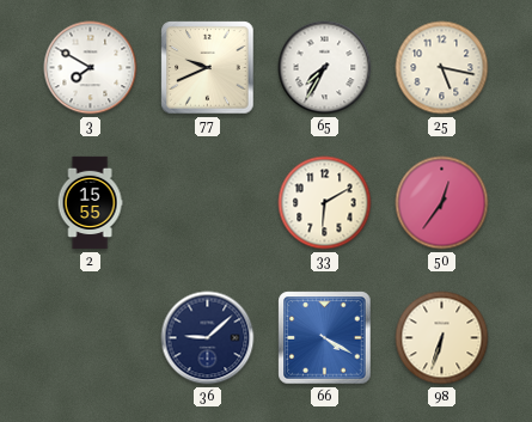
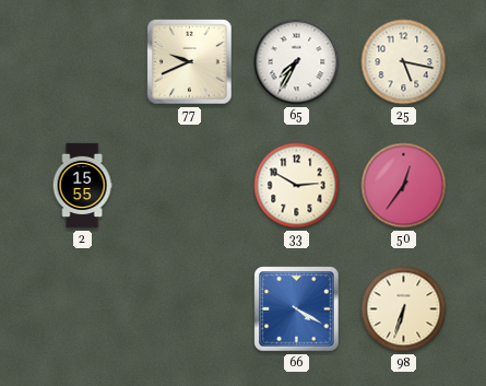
3: 7:50 -> none (91, 68)
33: 6:10 -> 2:50 (297, 186)
36: 9:08 -> none (208, 338)
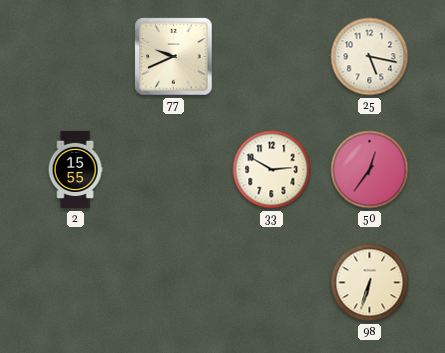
65: 7:35 -> none (297, 62)
66: 4:20 -> none (297, 309)
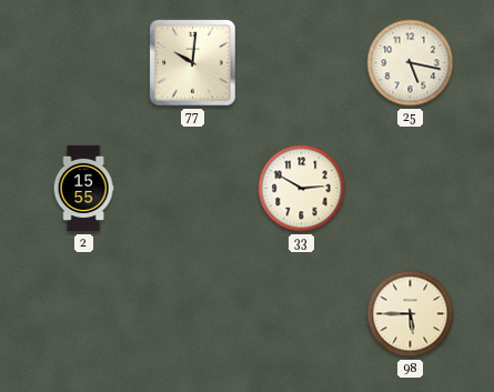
77: 9:41 -> 10:01 (193, 63)
50: 12:36 -> none (370, 170)
98: 6:33 -> 5:45 (411, 314)
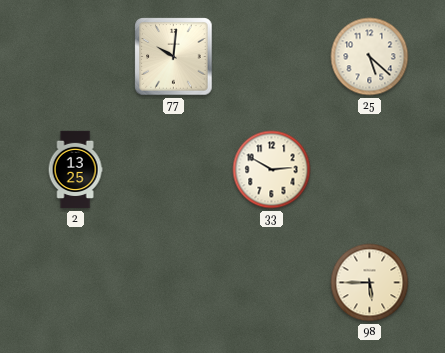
25: 5:17 -> 5:22 (370, 57)
2: 15:55 -> 13:25 (75, 170)
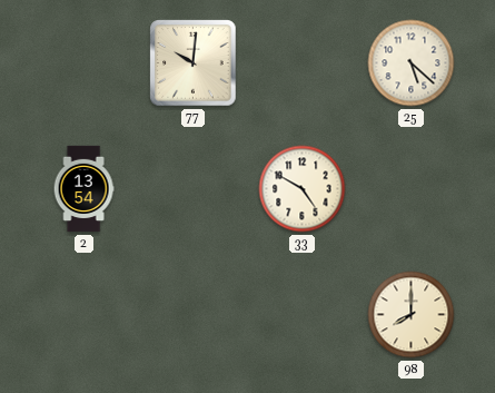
2: 13:25 -> 13:54 (83, 189)
33: 2:50 -> 4:50 (303, 189)
98: 5:45 -> 8:00 (412, 315)
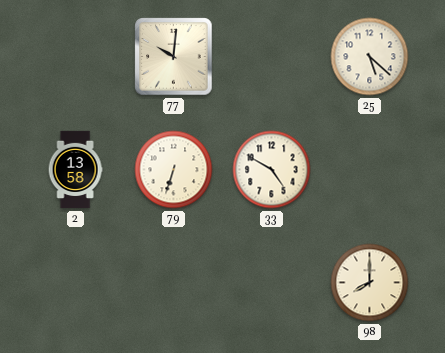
2: 13:54 -> 13:58 (75, 170)
79: none -> 6:33 (174, 170)
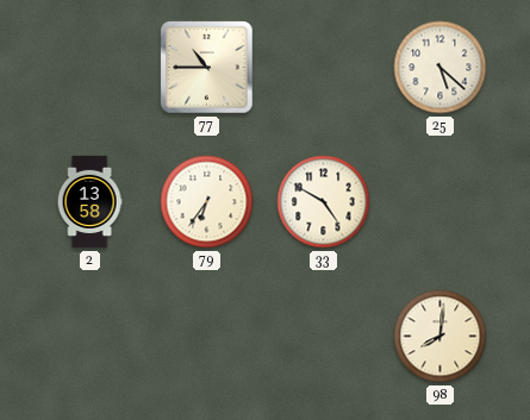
77: 10:01 -> 10:45 (207, 68)
79: 6:33 -> 6:36 (207, 202)
98: 8:00 -> 8:01 (441, 337)
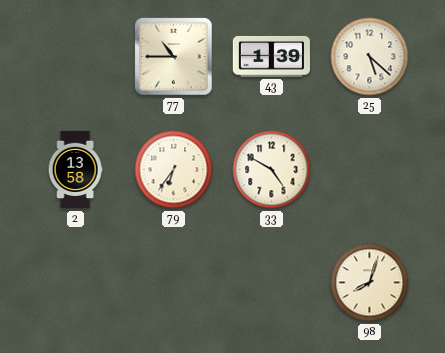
43: none -> 1:39 (271, 56)
98: 8:01 -> 8:03 (370, 283)
